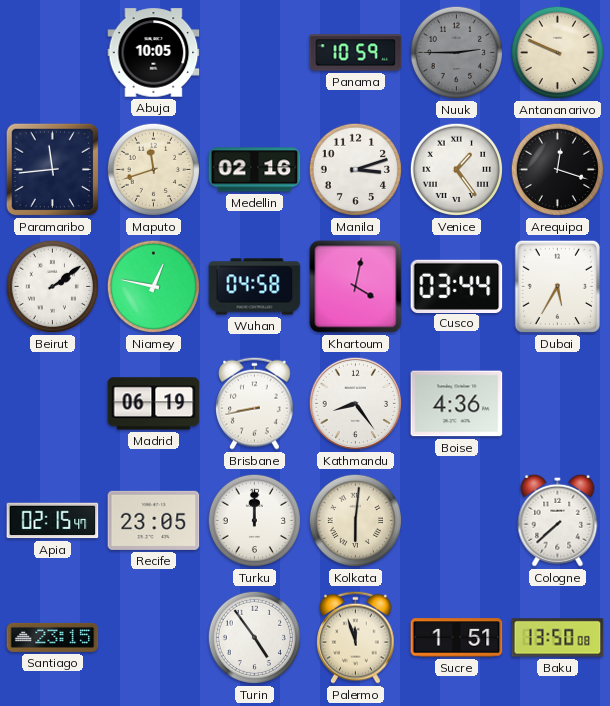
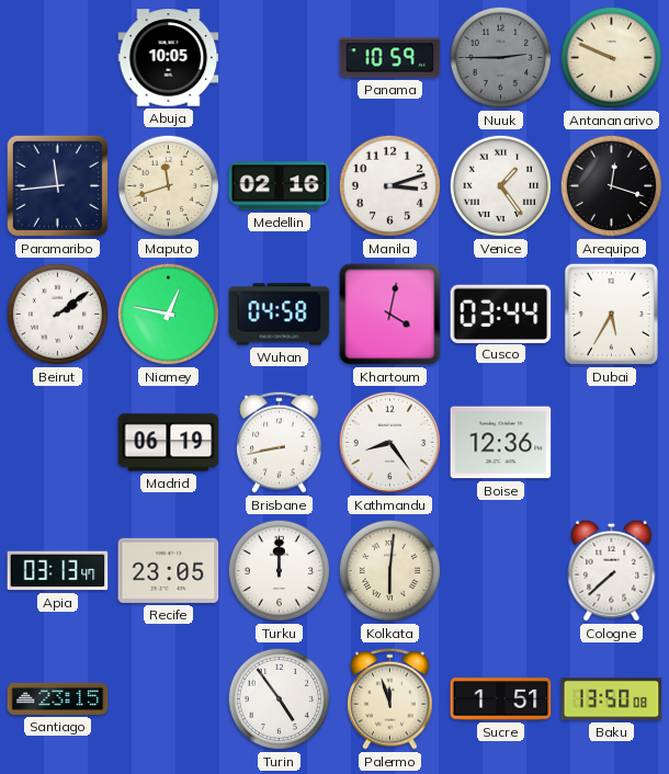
Boise: 4:36 -> 12:36 (501, 443)
Apia: 02:15 -> 03:13 (58, 571)
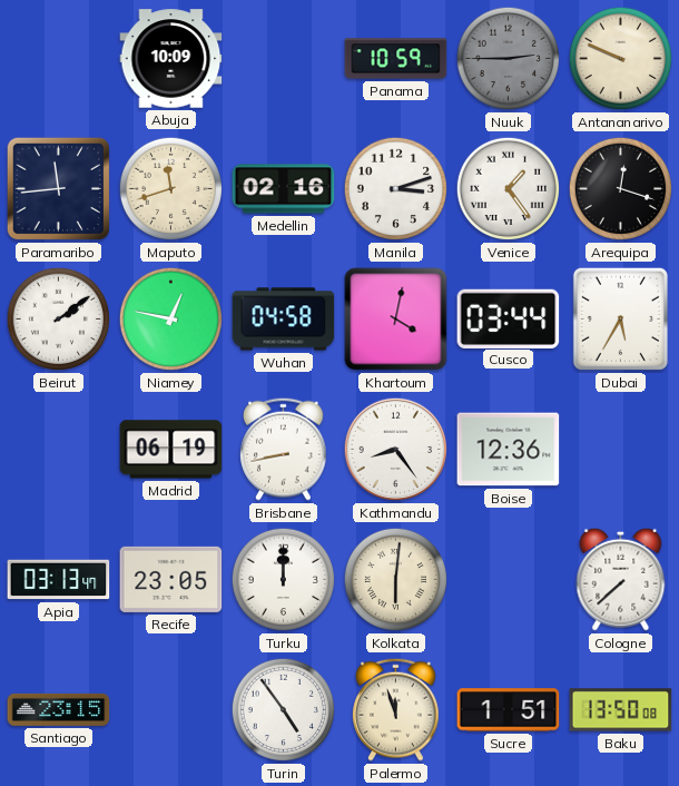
Abuja: 10:05 -> 10:09 (171, 59)
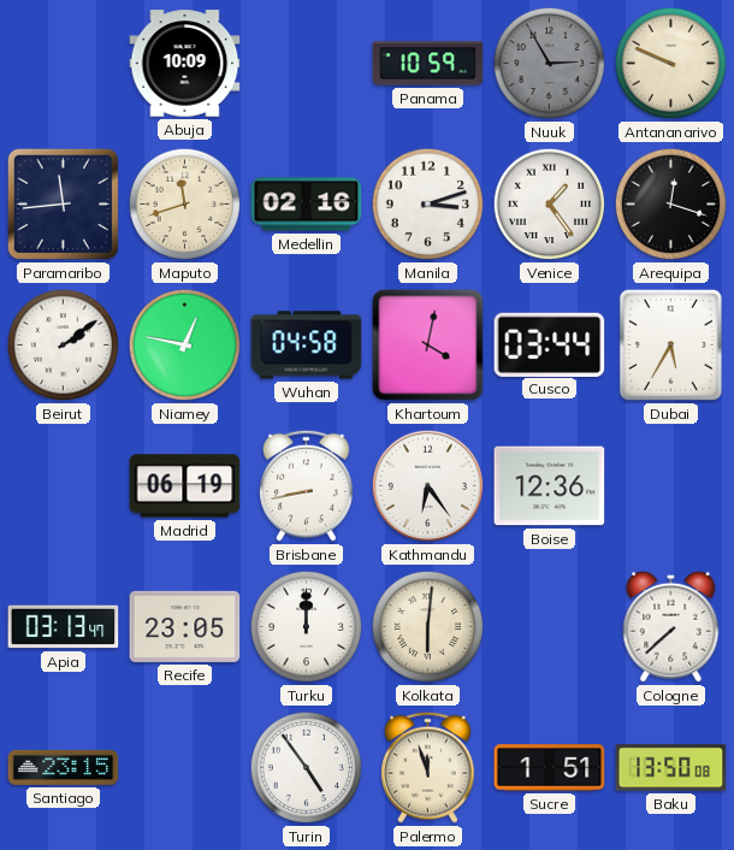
Nuuk: 2:45 -> 2:55 (550, 64)
Kathmandu: 8:24 -> 6:24 (428, 486)
